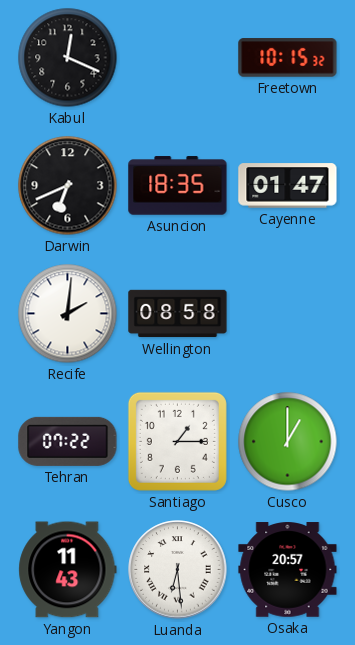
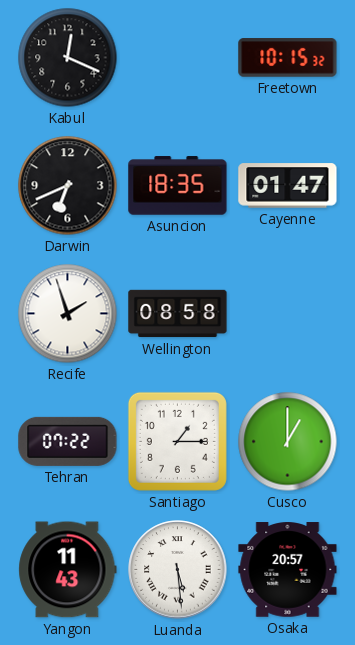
Recife: 2:01 -> 1:57 (68, 314)
Luanda: 6:29 -> 5:29 (178, 570)
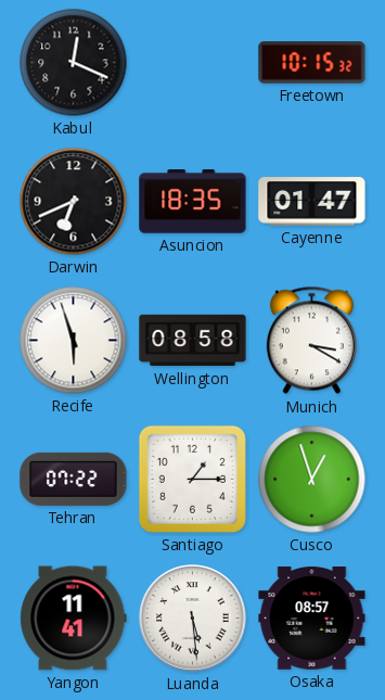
Recife: 1:57 -> 5:57 (74, 341)
Munich: none -> 3:20 (311, 341)
Cusco: 1:00 -> 12:57 (312, 480)
Yangon: 11:43 -> 11:41 (74, 619)
Osaka: 20:57 -> 08:57 (312, 619)
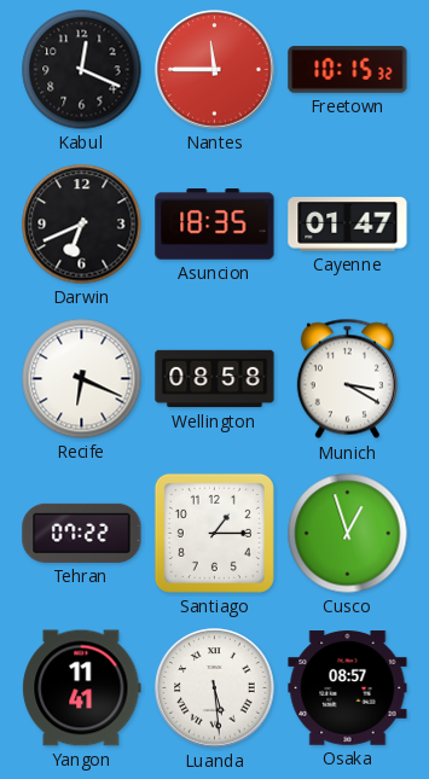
Nantes: none -> 11:45 (215, 70)
Recife: 5:57 -> 6:19 (82, 379)
